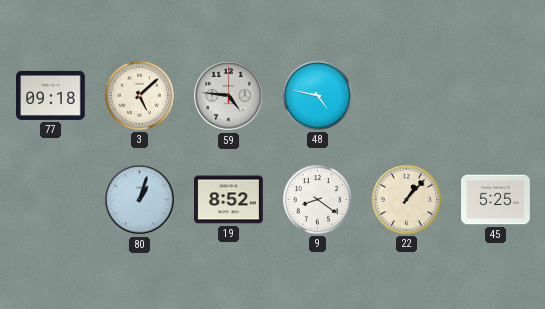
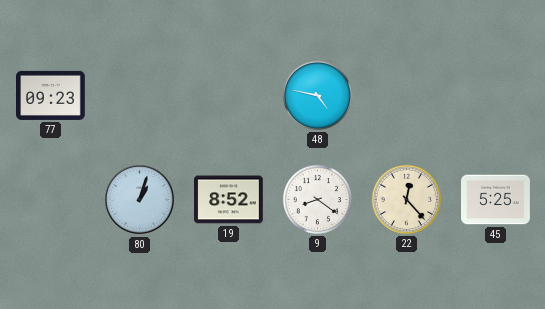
77: 09:18 -> 09:23 (51, 95)
3: 5:08 -> none (139, 95)
59: 4:46 -> none (229, 96)
22: 1:07 -> 12:23 (406, 199)
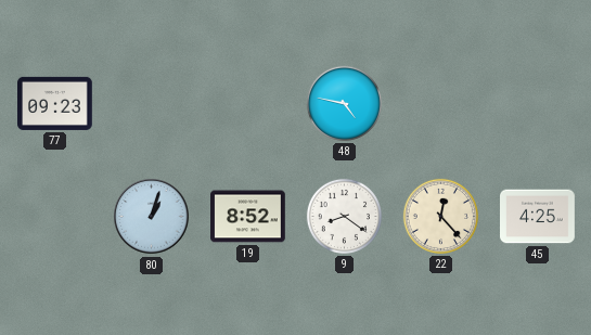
45: 5:25 -> 4:25 (538, 217)
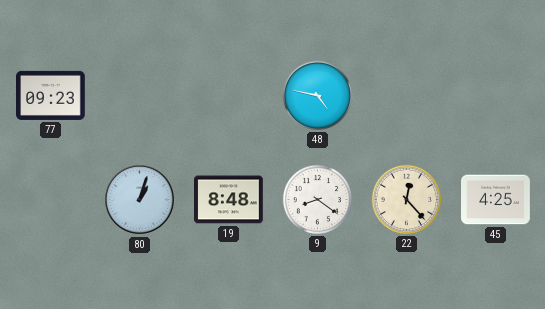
19: 8:52 -> 8:48 (229, 200)
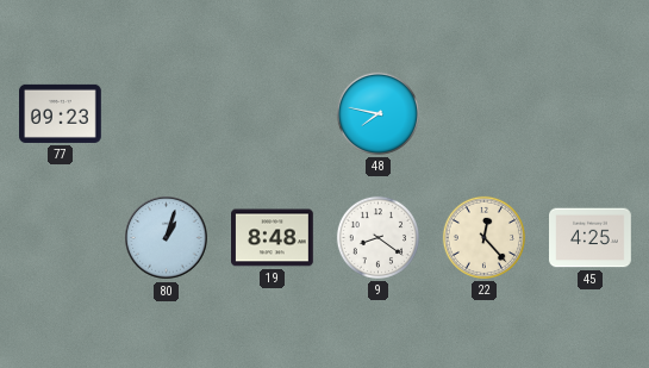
48: 4:47 -> 7:47 (377, 113)
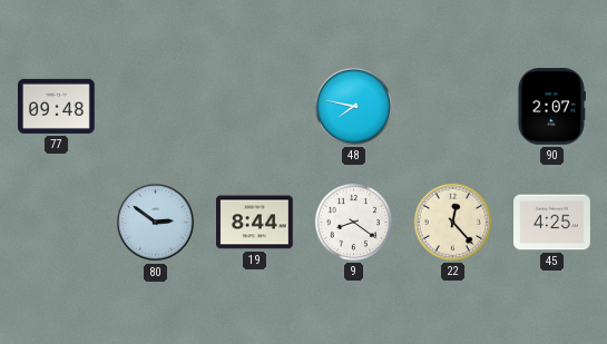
77: 09:23 -> 09:48 (57, 106)
90: none -> 2:07 (551, 107)
80: 1:03 -> 2:51 (156, 223)
19: 8:48 -> 8:44 (255, 223)
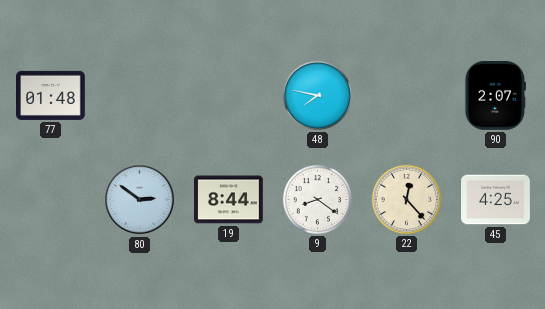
77: 09:48 -> 01:48 (51, 95)
